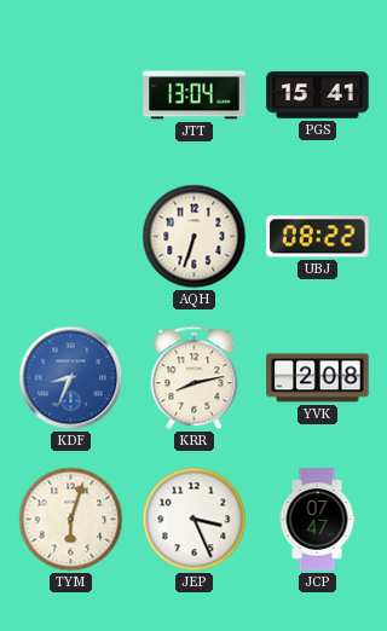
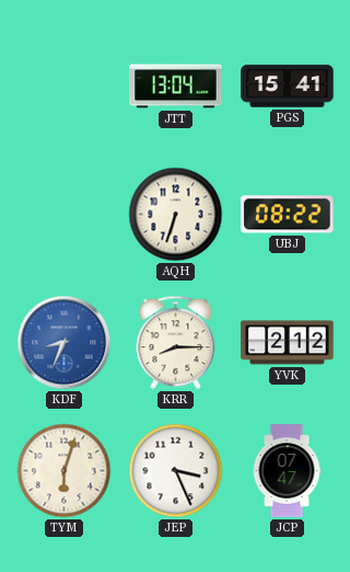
KRR: 8:13 -> 8:15 (176, 343)
YVK: 2:08 -> 2:12 (288, 343)
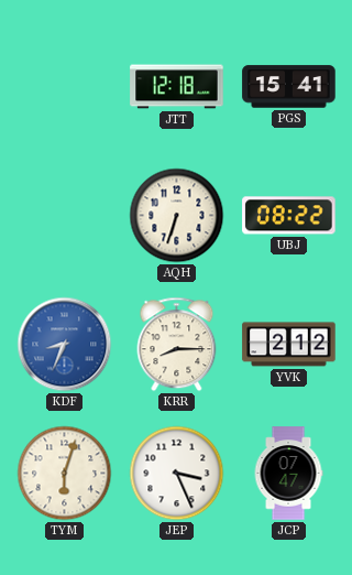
JTT: 13:04 -> 12:18 (177, 87)
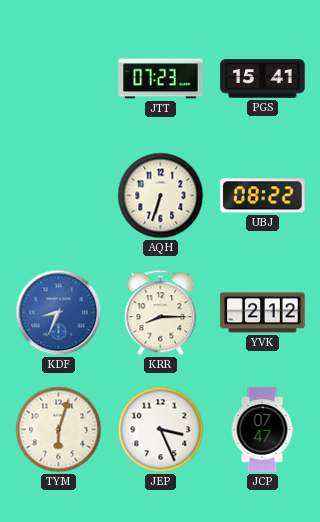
JTT: 12:18 -> 07:23 (161, 79)
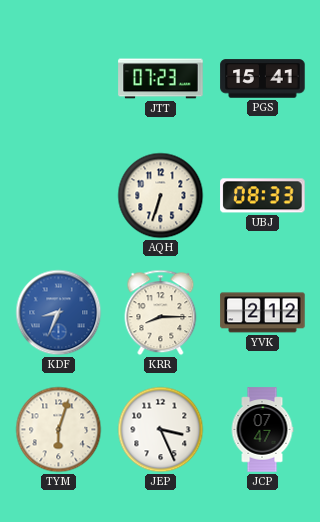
UBJ: 08:22 -> 08:33 (263, 196)
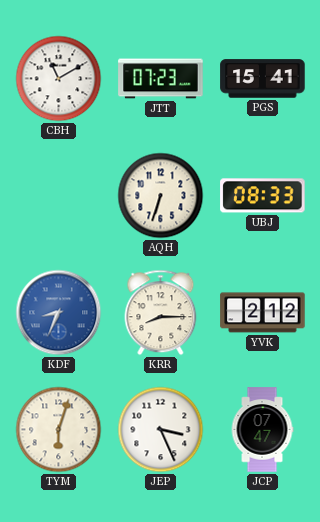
CBH: none -> 11:10 (59, 79)
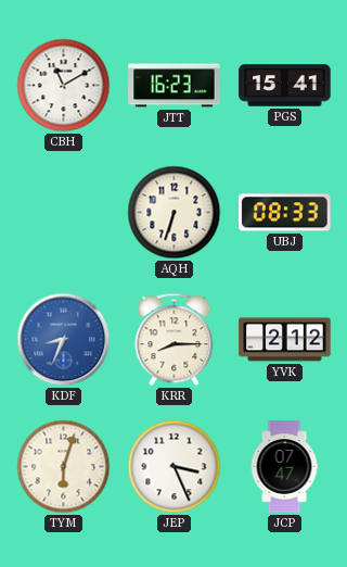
JTT: 07:23 -> 16:23 (175, 86)
